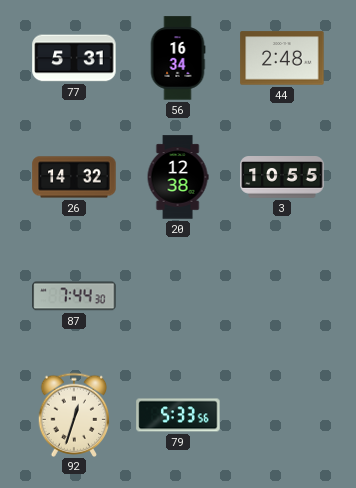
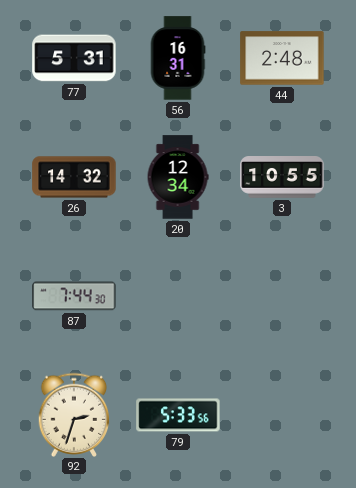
56: 16:34 -> 16:31 (178, 58)
20: 12:38 -> 12:34 (178, 177)
92: 12:33 -> 2:33 (74, 414)
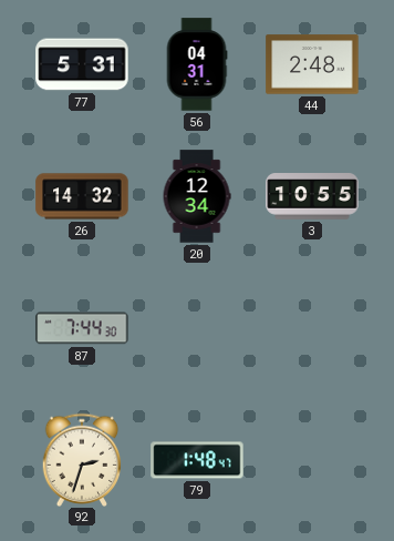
56: 16:31 -> 04:31 (197, 64)
79: 5:33 -> 1:48 (197, 460)
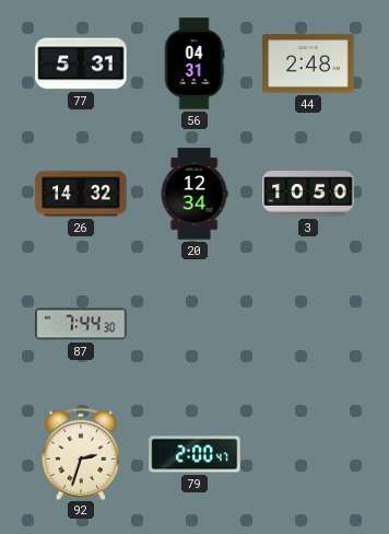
3: 10:55 -> 10:50 (308, 194)
79: 1:48 -> 2:00 (194, 454)
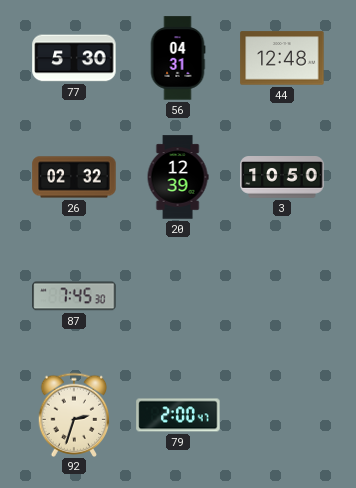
77: 5:31 -> 5:30 (74, 58)
44: 2:48 -> 12:48 (282, 58)
26: 14:32 -> 02:32 (74, 177)
20: 12:34 -> 12:39 (178, 177)
87: 7:44 -> 7:45 (74, 296)
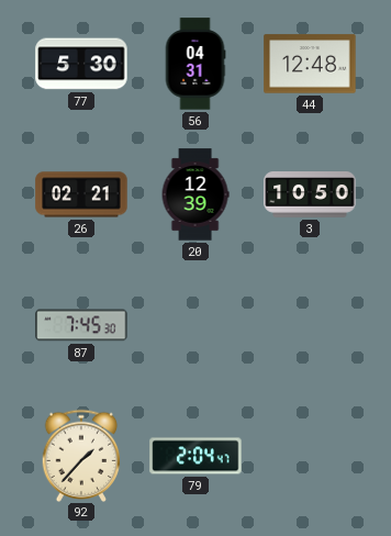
26: 02:32 -> 02:21 (81, 194)
92: 2:33 -> 1:37 (81, 455)
79: 2:00 -> 2:04 (195, 456)
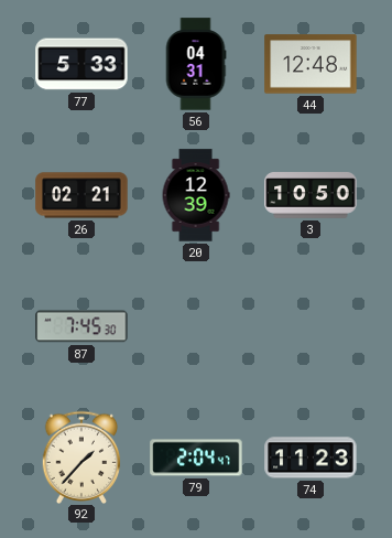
77: 5:30 -> 5:33 (81, 64)
74: none -> 11:23 (311, 458)
